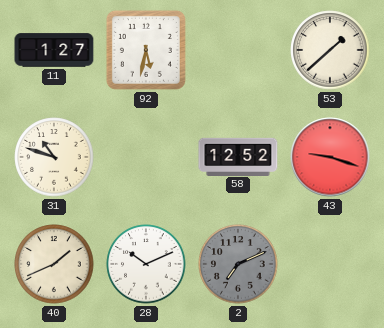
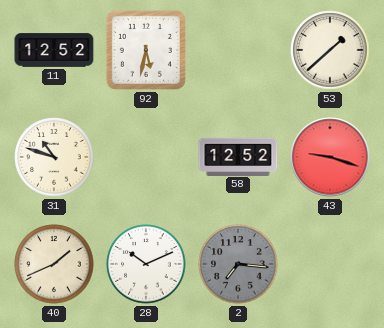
11: 1:27 -> 12:52 (54, 50)
2: 7:11 -> 7:16 (238, 264)
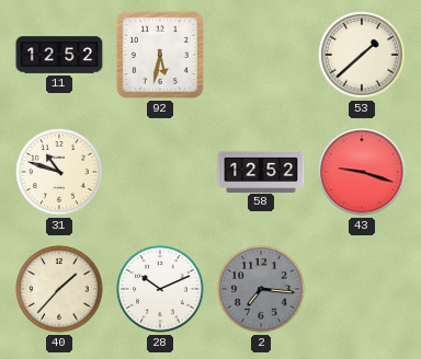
40: 1:41 -> 1:37 (59, 289)
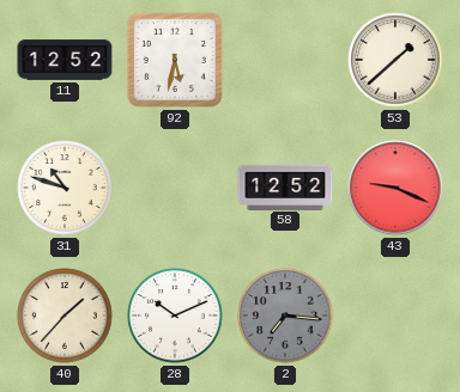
43: 9:18 -> 9:19 (395, 188)
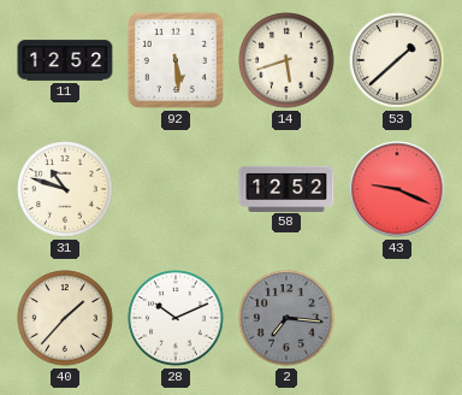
92: 5:32 -> 5:29 (176, 60)
14: none -> 5:42 (286, 60)
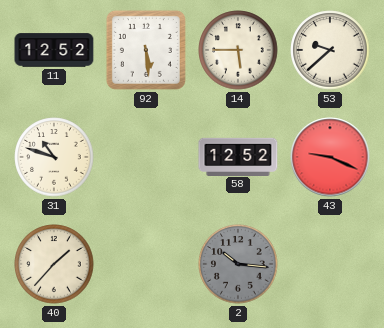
14: 5:42 -> 5:45 (238, 50)
53: 1:38 -> 9:38 (330, 50)
28: 10:11 -> none (176, 318)
2: 7:16 -> 10:16 (238, 264)
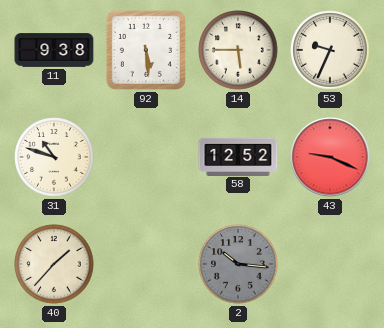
11: 12:52 -> 9:38 (54, 50)
53: 9:38 -> 9:34 (330, 50)
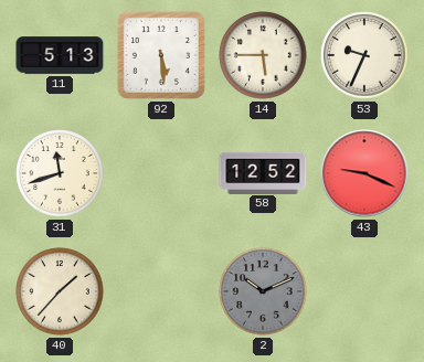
11: 9:38 -> 5:13 (60, 55)
31: 10:48 -> 11:42 (60, 173)
2: 10:16 -> 10:11 (263, 291)
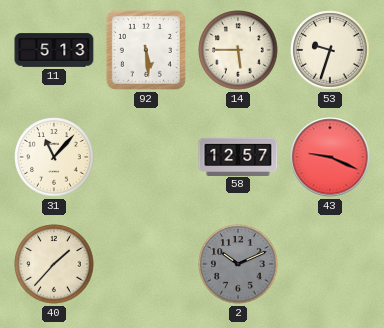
53: 9:34 -> 9:33 (330, 50)
31: 11:42 -> 11:07 (54, 157)
58: 12:52 -> 12:57 (238, 156)
